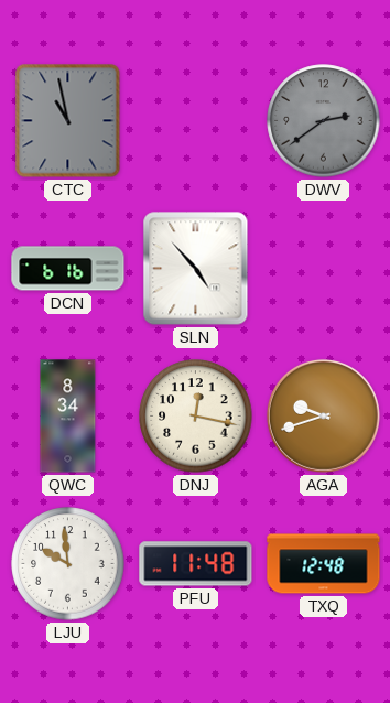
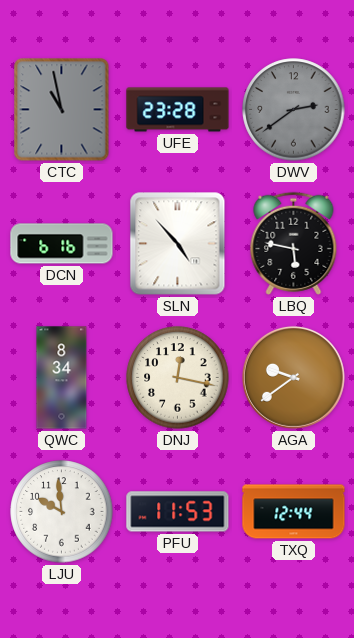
UFE: none -> 23:28 (178, 110)
LBQ: none -> 5:47 (294, 243)
AGA: 9:42 -> 9:39 (293, 377)
PFU: 11:48 -> 11:53 (178, 512)
TXQ: 12:48 -> 12:44 (294, 512)
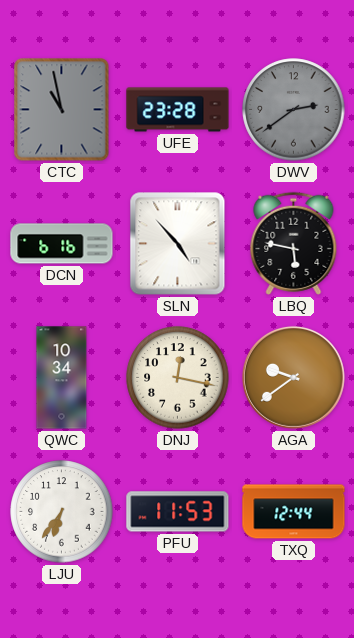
QWC: 8:34 -> 10:34 (62, 378)
LJU: 9:59 -> 6:36 (62, 512)
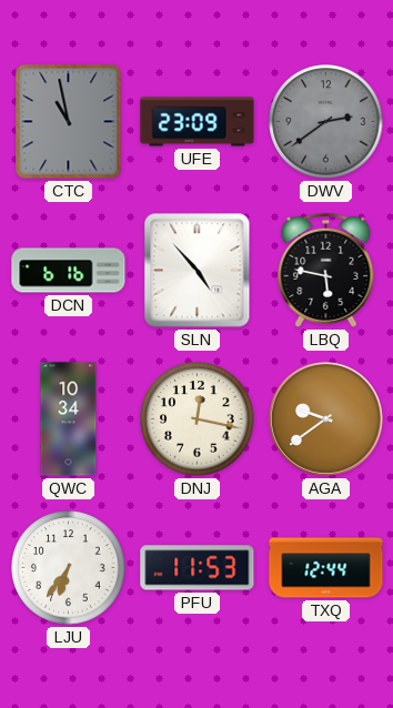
UFE: 23:28 -> 23:09 (198, 122)
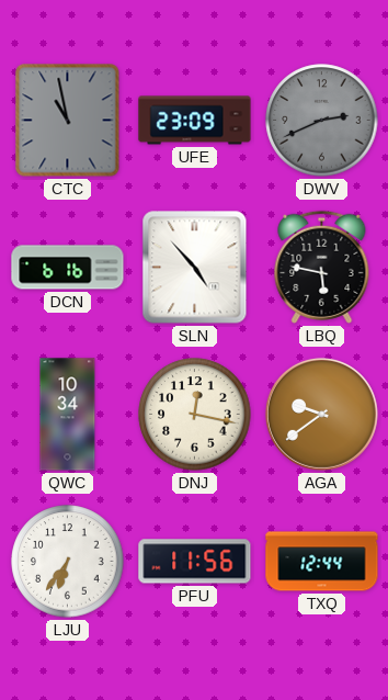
DWV: 2:39 -> 2:41 (322, 121)
PFU: 11:53 -> 11:56 (195, 562)
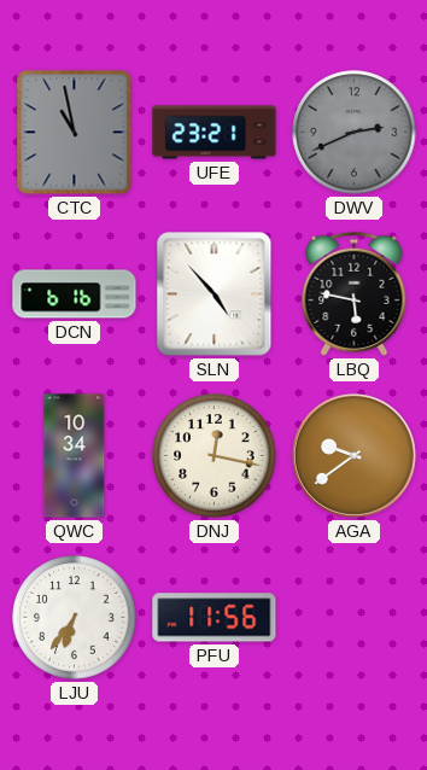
UFE: 23:09 -> 23:21 (215, 133)
TXQ: 12:44 -> none (322, 562)
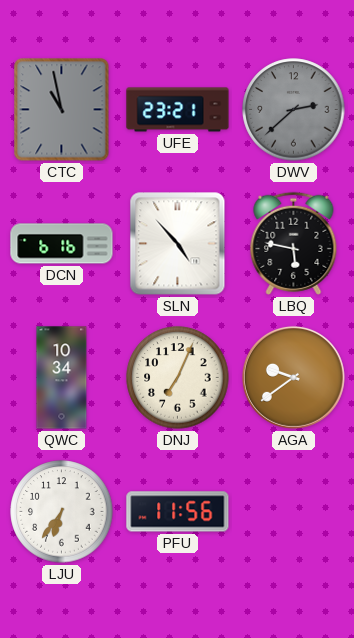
DWV: 2:41 -> 2:38 (294, 110)
DNJ: 12:17 -> 7:04 (178, 378)
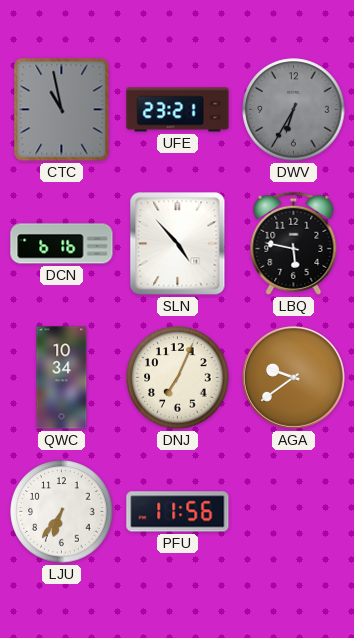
DWV: 2:38 -> 6:35 (294, 110)
